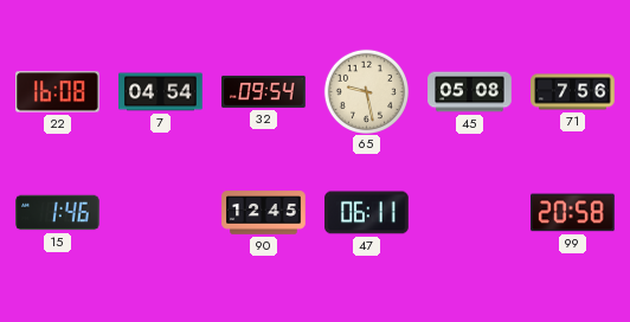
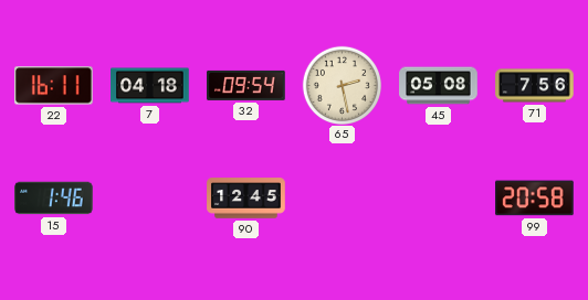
22: 16:08 -> 16:11 (54, 86)
7: 04:54 -> 04:18 (150, 86)
65: 9:28 -> 2:28 (342, 85)
47: 06:11 -> none (367, 213)
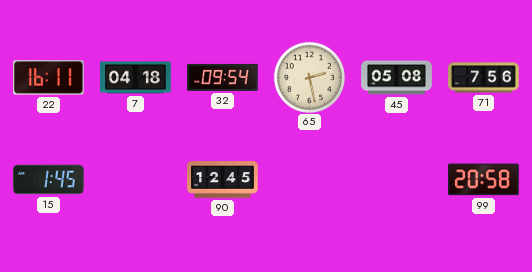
15: 1:46 -> 1:45 (49, 180)
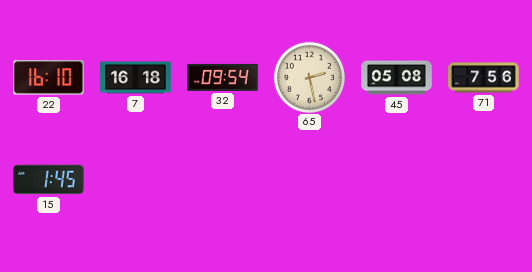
22: 16:11 -> 16:10 (49, 78)
7: 04:18 -> 16:18 (136, 78)
90: 12:45 -> none (223, 180)
99: 20:58 -> none (484, 180)
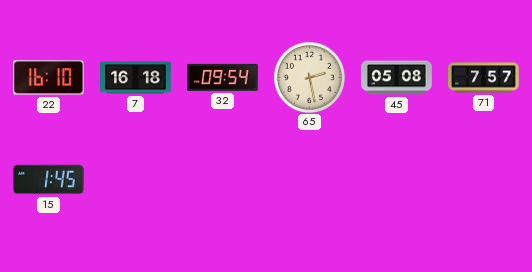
71: 7:56 -> 7:57 (484, 78)
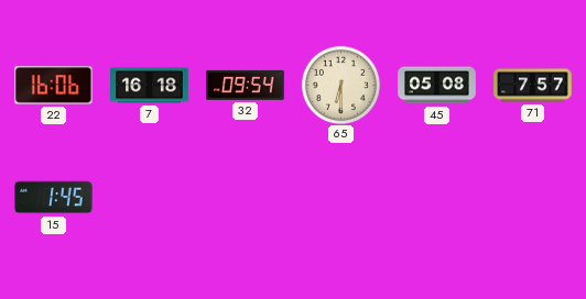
22: 16:10 -> 16:06 (54, 86)
65: 2:28 -> 6:30 (340, 85)
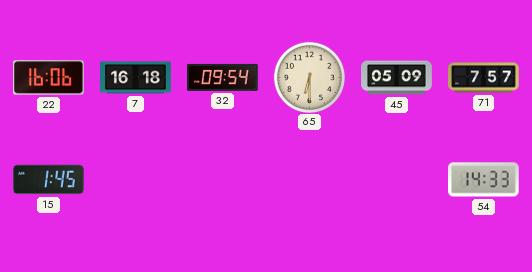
45: 05:08 -> 05:09 (397, 78)
54: none -> 14:33 (484, 180)
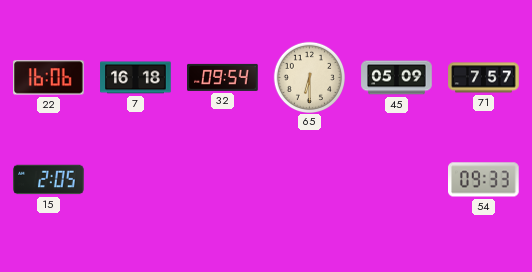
15: 1:45 -> 2:05 (49, 180)
54: 14:33 -> 09:33 (484, 180)
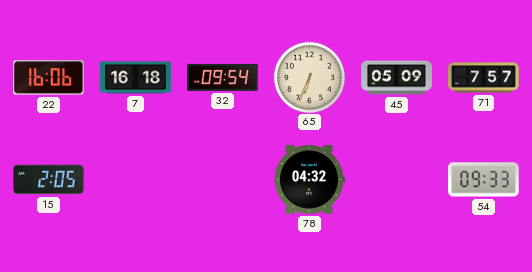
65: 6:30 -> 6:34 (309, 77)
78: none -> 04:32 (309, 180)
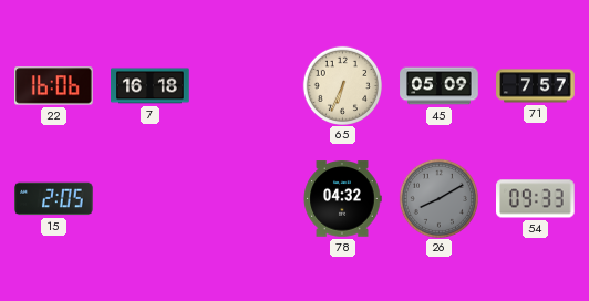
32: 09:54 -> none (223, 77)
26: none -> 8:10 (438, 198)
